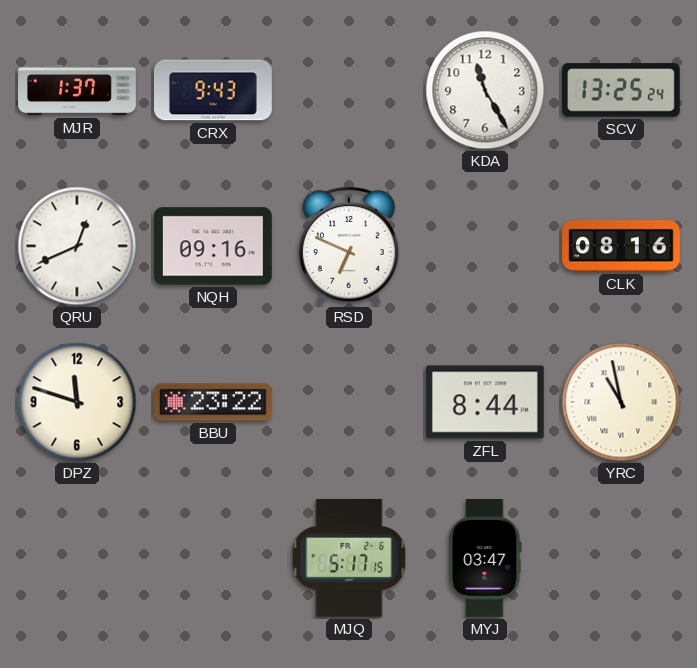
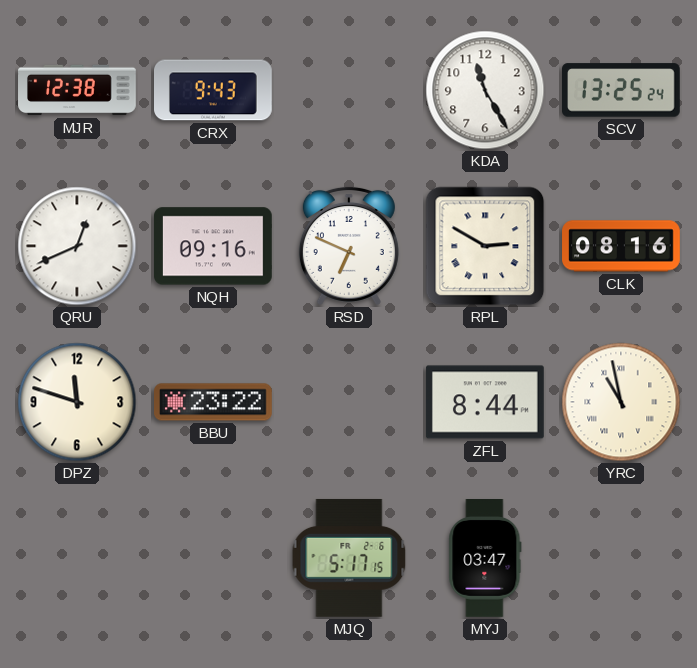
MJR: 1:37 -> 12:38 (77, 90)
RPL: none -> 2:50 (485, 246)
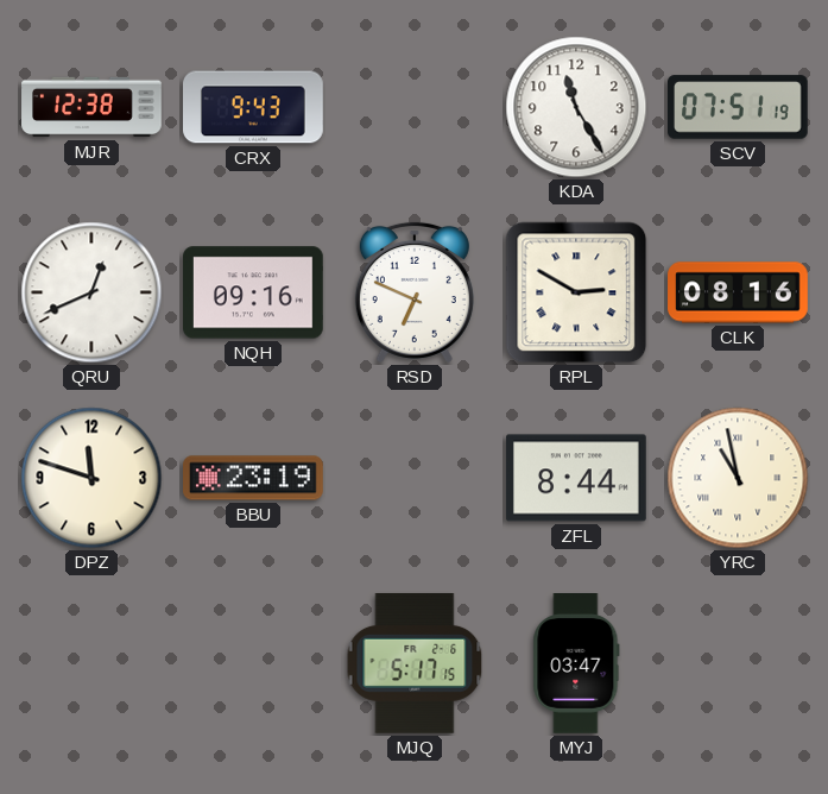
SCV: 13:25 -> 07:51 (739, 107)
BBU: 23:22 -> 23:19 (254, 478)
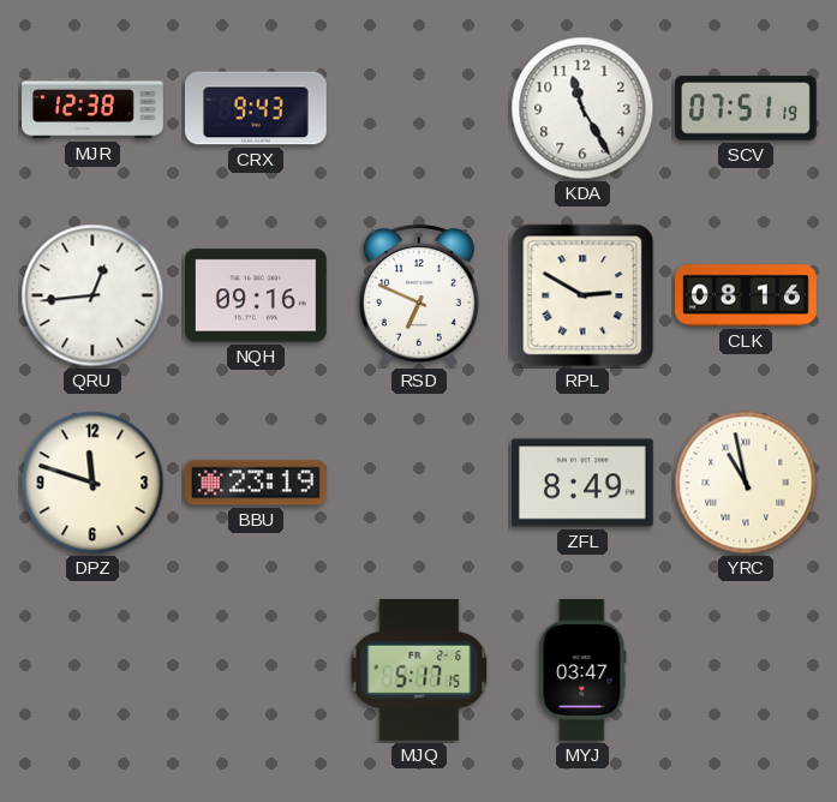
QRU: 12:41 -> 12:44 (92, 295)
ZFL: 8:44 -> 8:49 (584, 483)
